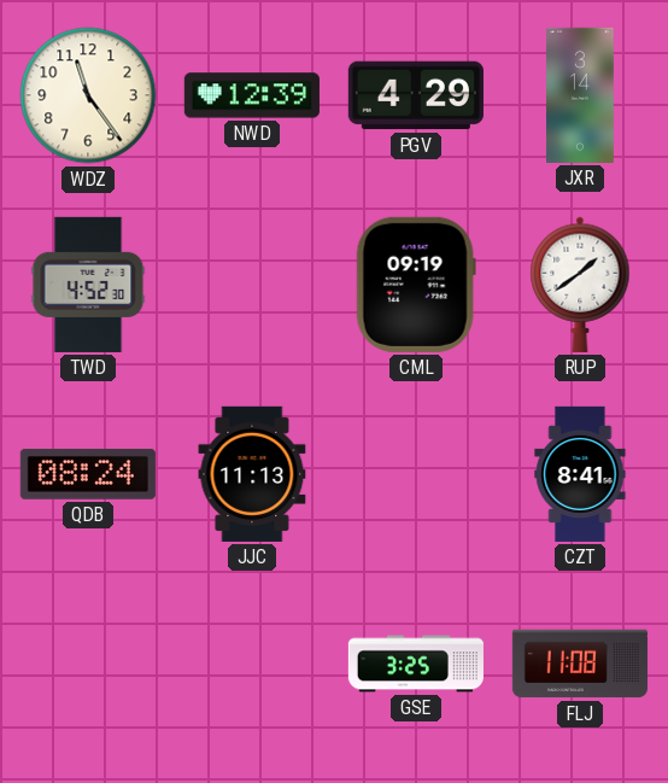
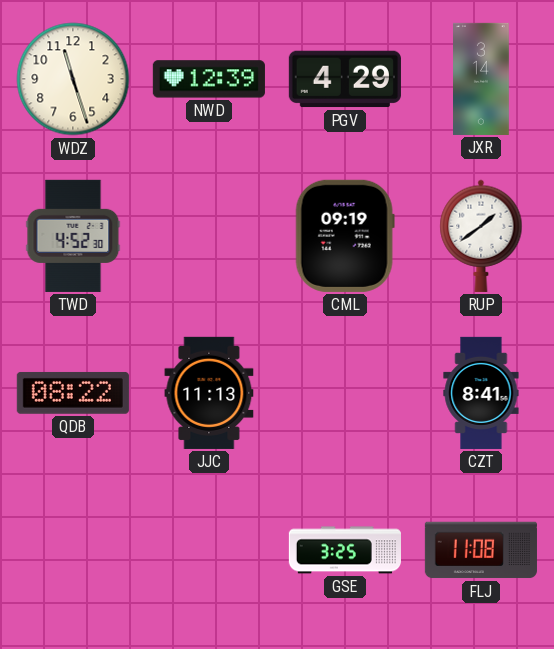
WDZ: 11:24 -> 11:27 (73, 79)
QDB: 08:24 -> 08:22 (73, 393)
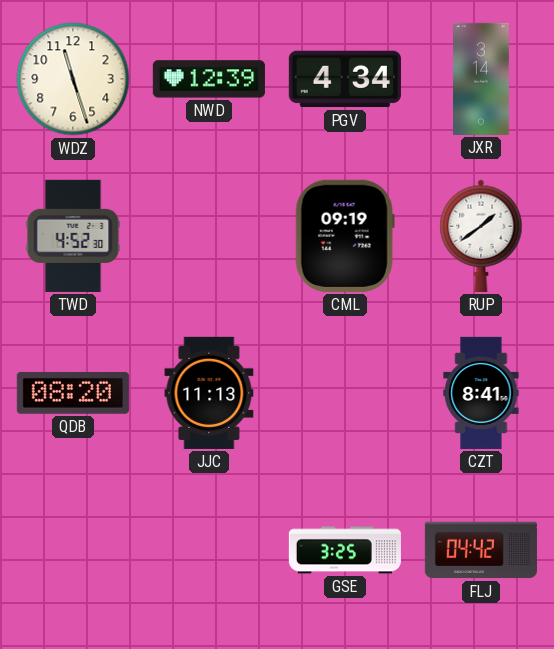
PGV: 4:29 -> 4:34 (345, 79)
QDB: 08:22 -> 08:20 (73, 393)
FLJ: 11:08 -> 04:42 (481, 550)
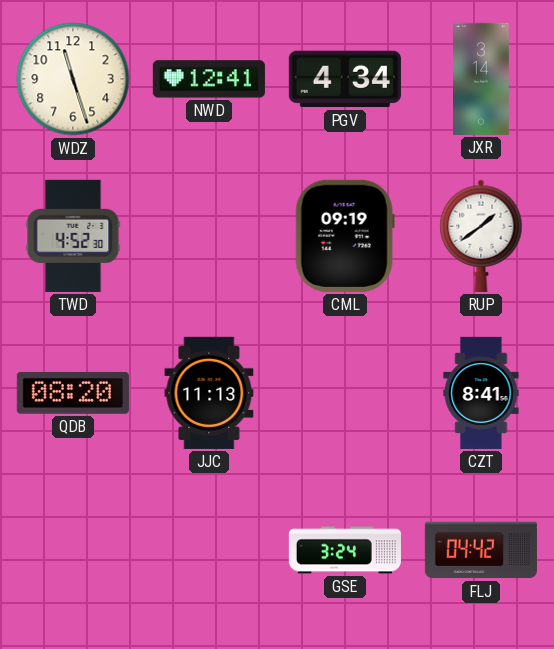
NWD: 12:39 -> 12:41 (209, 79)
GSE: 3:25 -> 3:24 (345, 550)
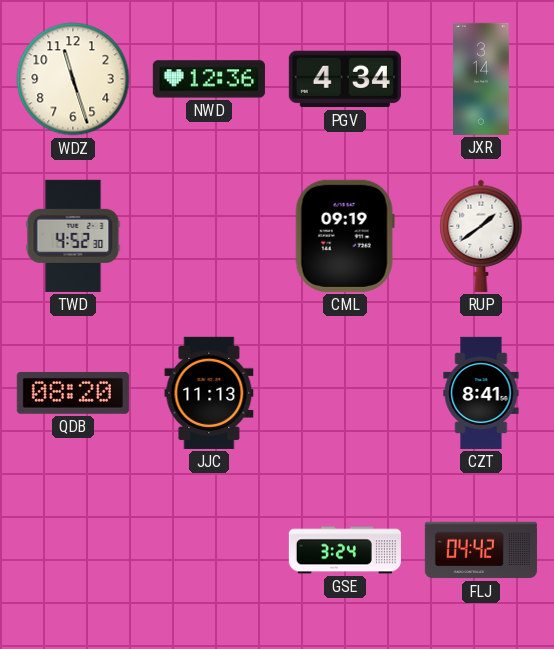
NWD: 12:41 -> 12:36 (209, 79)
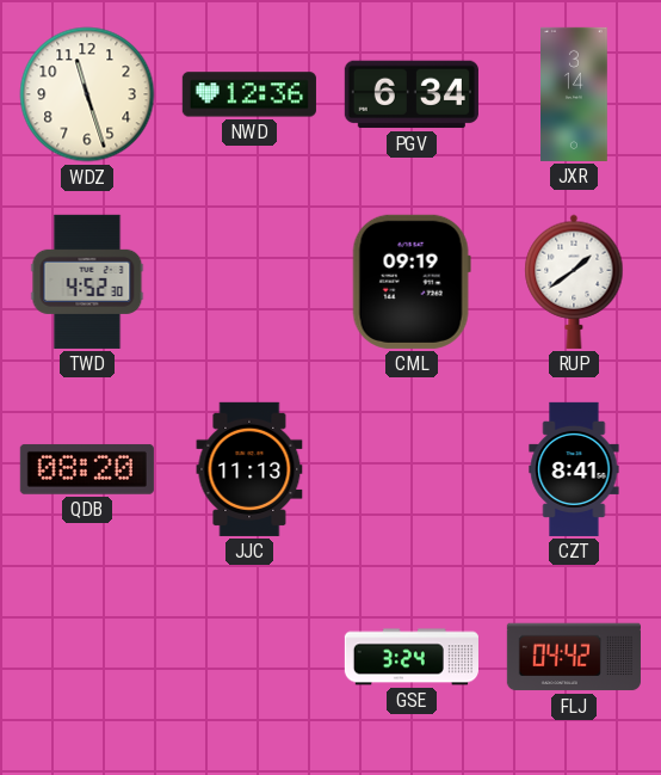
PGV: 4:34 -> 6:34 (412, 94)
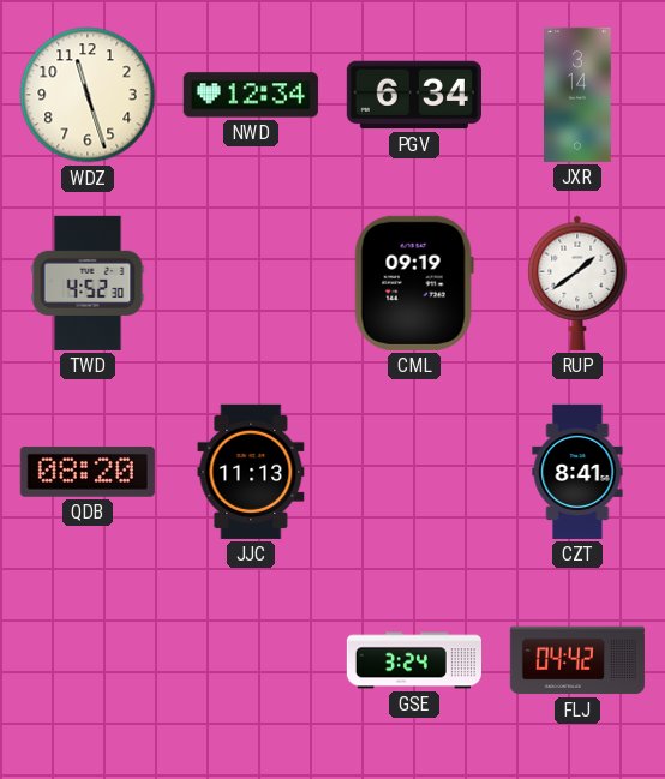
NWD: 12:36 -> 12:34 (251, 95)
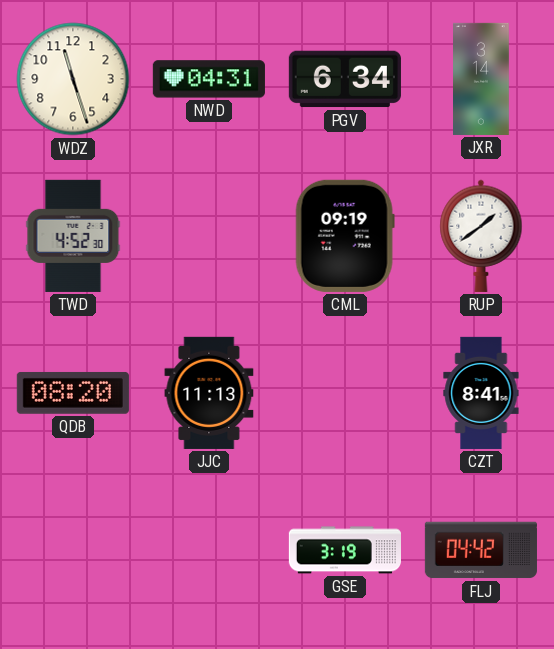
NWD: 12:34 -> 04:31 (209, 79)
GSE: 3:24 -> 3:19 (345, 550)
